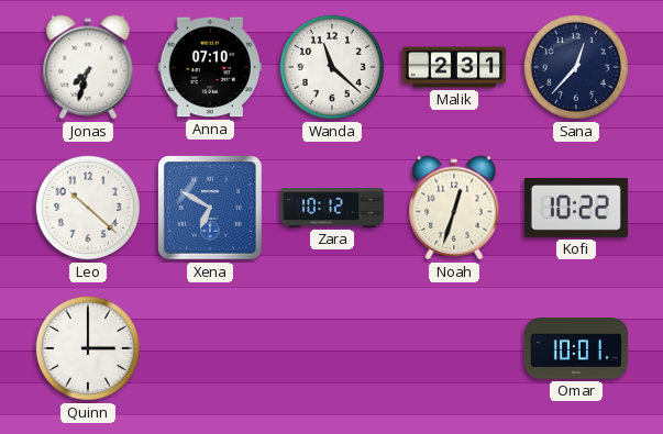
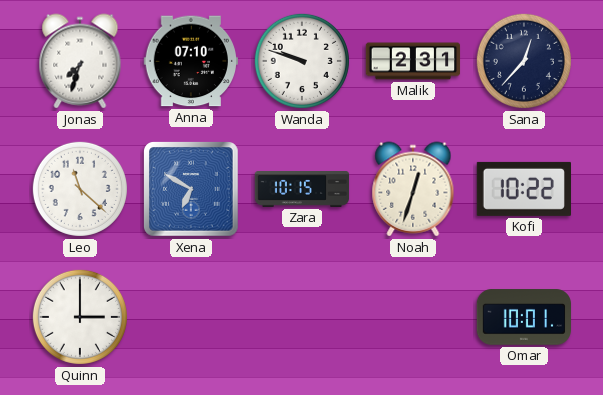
Wanda: 11:22 -> 9:48 (302, 61)
Leo: 10:22 -> 11:22 (80, 189)
Zara: 10:12 -> 10:15 (302, 190)
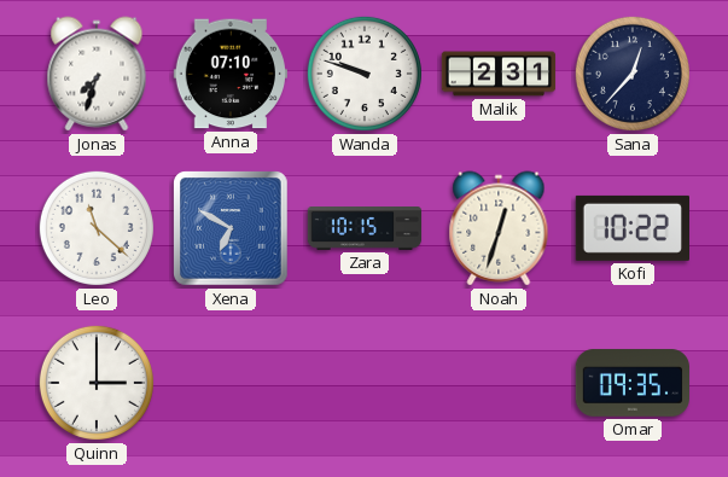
Omar: 10:01 -> 09:35 (633, 383)
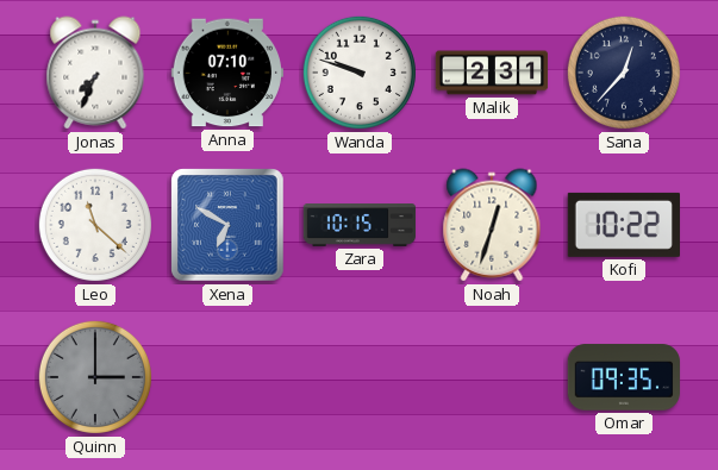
Jonas: 7:33 -> 7:34 (95, 73)
Quinn dial: white -> grey (95, 377)
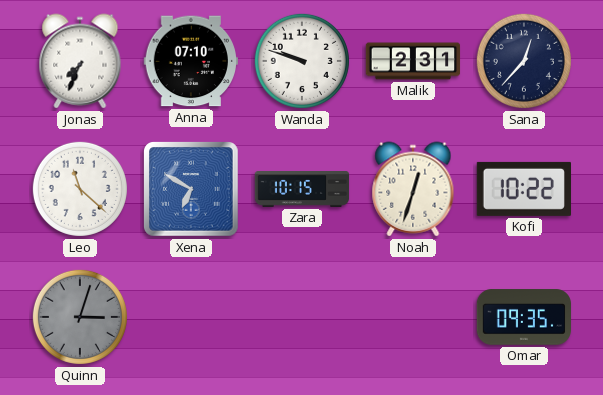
Quinn: 3:00 -> 3:03 (80, 317)
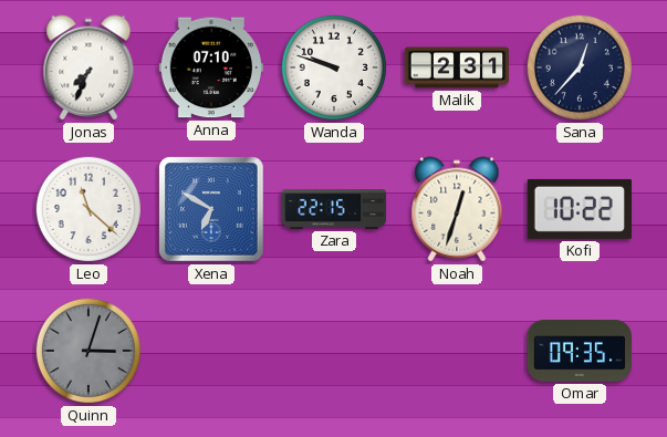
Zara: 10:15 -> 22:15 (334, 210)
